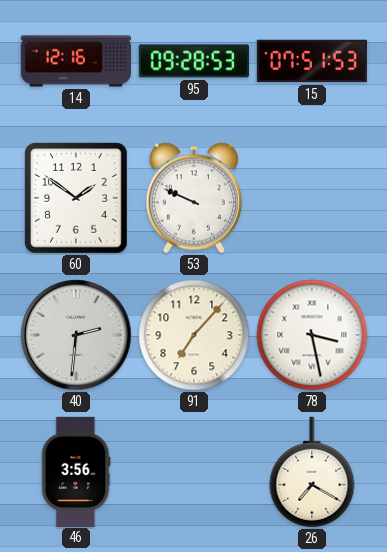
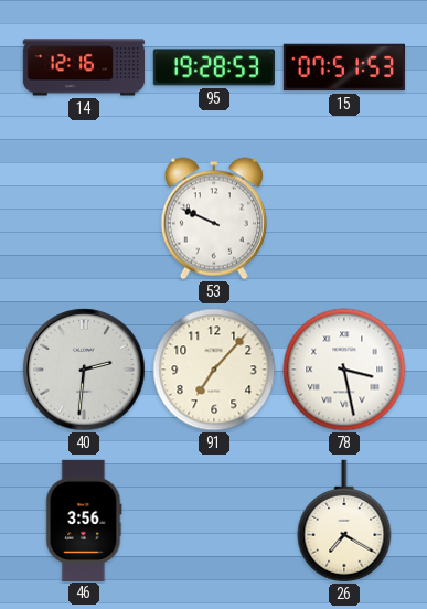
95: 09:28 -> 19:28 (214, 67)
60: 1:51 -> none (76, 198)
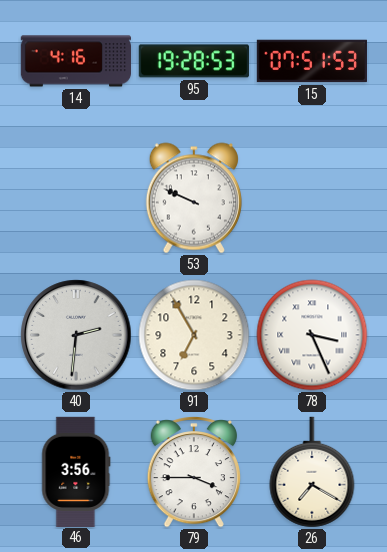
14: 12:16 -> 4:16 (75, 61)
91: 7:07 -> 6:55 (194, 335)
78: 3:28 -> 3:26 (312, 335)
79: none -> 3:45 (194, 473)
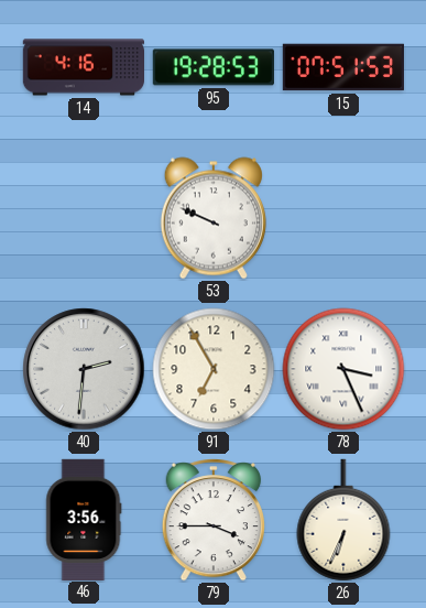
26: 7:20 -> 6:34 (343, 520)
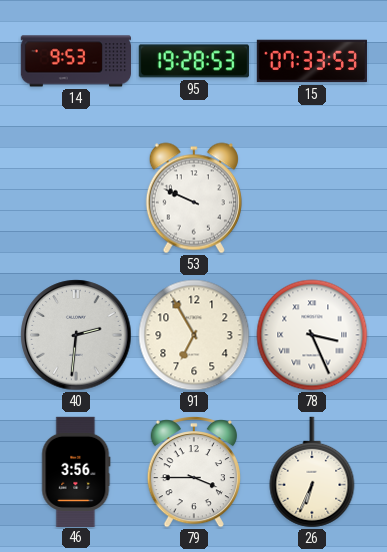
14: 4:16 -> 9:53 (75, 61)
15: 07:51 -> 07:33 (312, 61)
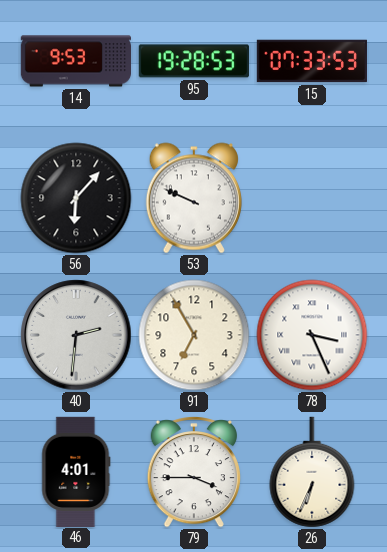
56: none -> 6:07 (76, 198)
46: 3:56 -> 4:01 (76, 471)
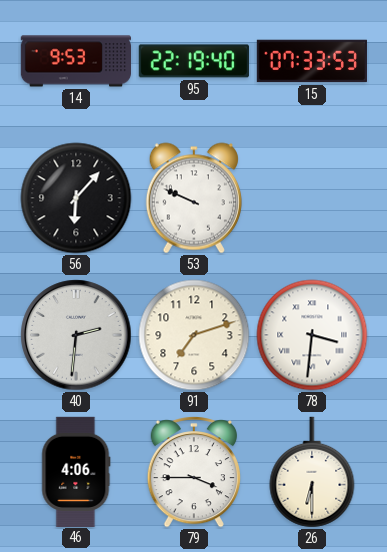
95: 19:28 -> 22:19 (194, 61)
91: 6:55 -> 7:12 (194, 335)
78: 3:26 -> 3:31 (312, 335)
46: 4:01 -> 4:06 (76, 471)
26: 6:34 -> 6:30 (312, 472)
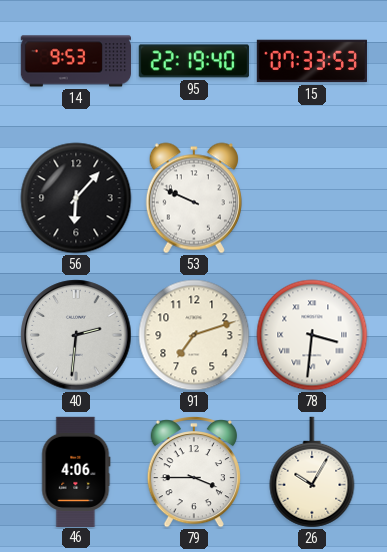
26: 6:30 -> 10:05 (312, 472)
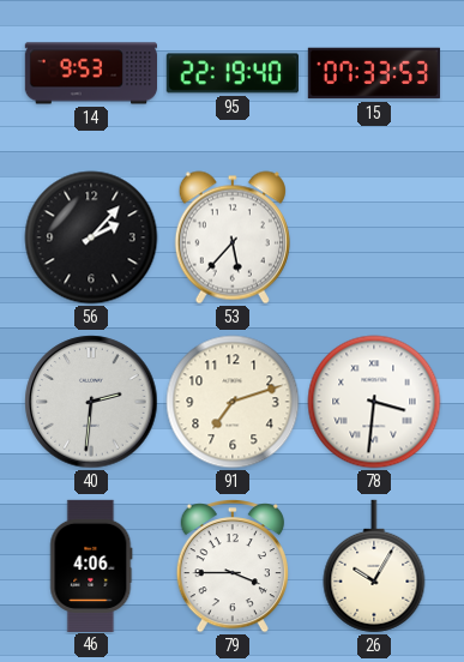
56: 6:07 -> 2:07 (91, 237)
53: 9:49 -> 5:37 (233, 237)
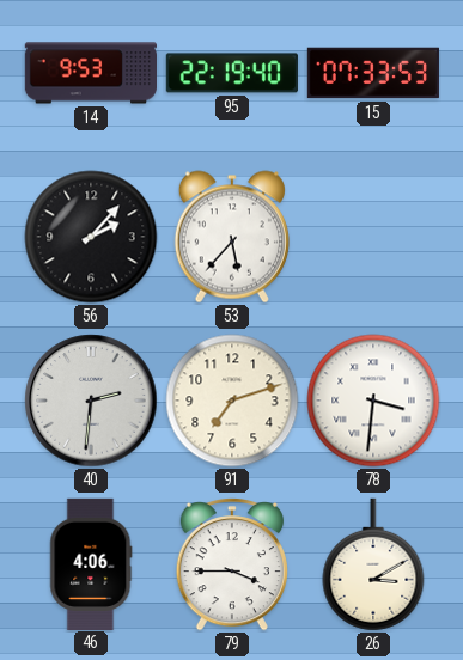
26: 10:05 -> 3:10 (373, 564)
